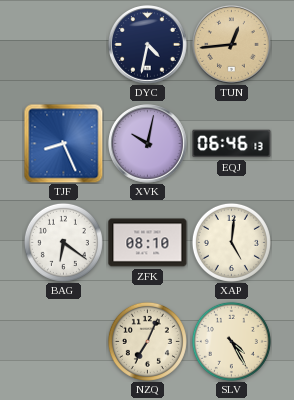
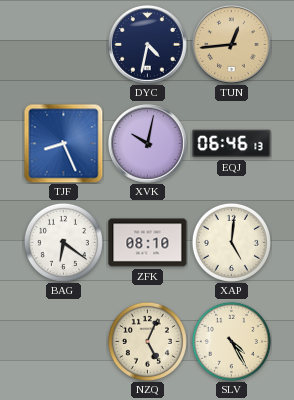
NZQ: 7:04 -> 5:04 (147, 341)
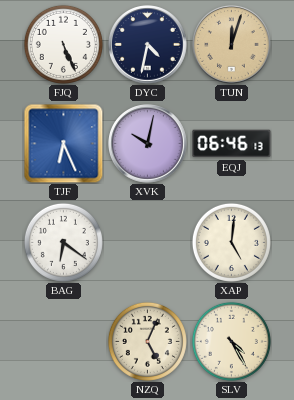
FJQ: none -> 5:26 (63, 44)
TUN: 12:44 -> 12:03 (232, 45)
TJF: 8:26 -> 6:26 (63, 143)
ZFK: 08:10 -> none (148, 243)
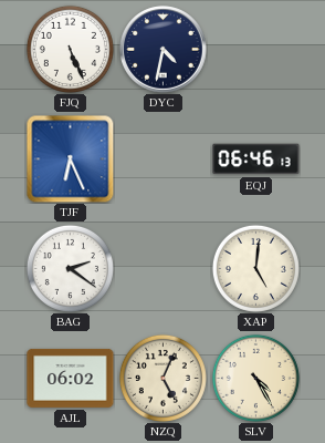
TUN: 12:03 -> none (232, 45)
XVK: 10:02 -> none (148, 144)
BAG: 6:21 -> 2:21 (70, 268)
AJL: none -> 06:02 (71, 378)
